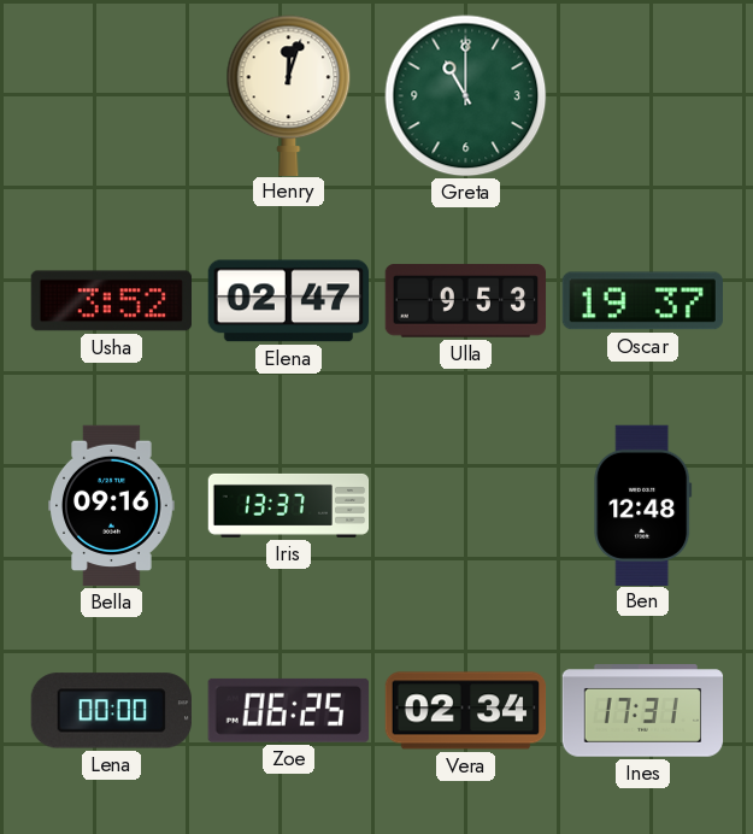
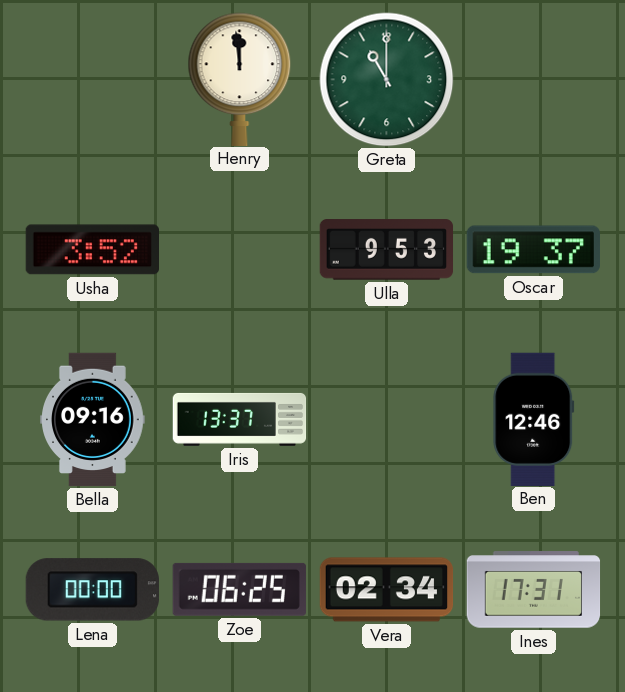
Henry: 12:03 -> 11:59 (240, 79)
Elena: 02:47 -> none (288, 301)
Ben: 12:48 -> 12:46 (534, 419)
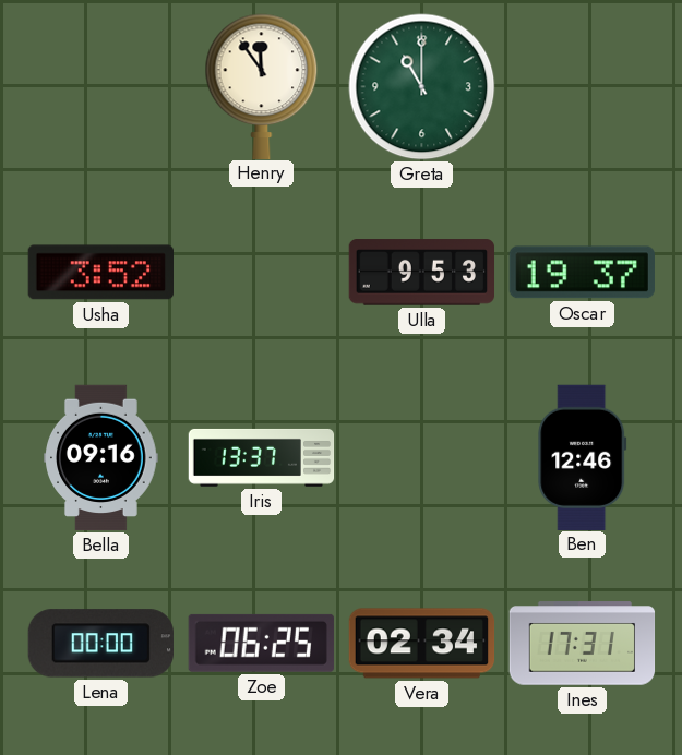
Henry: 11:59 -> 11:54 (262, 86)
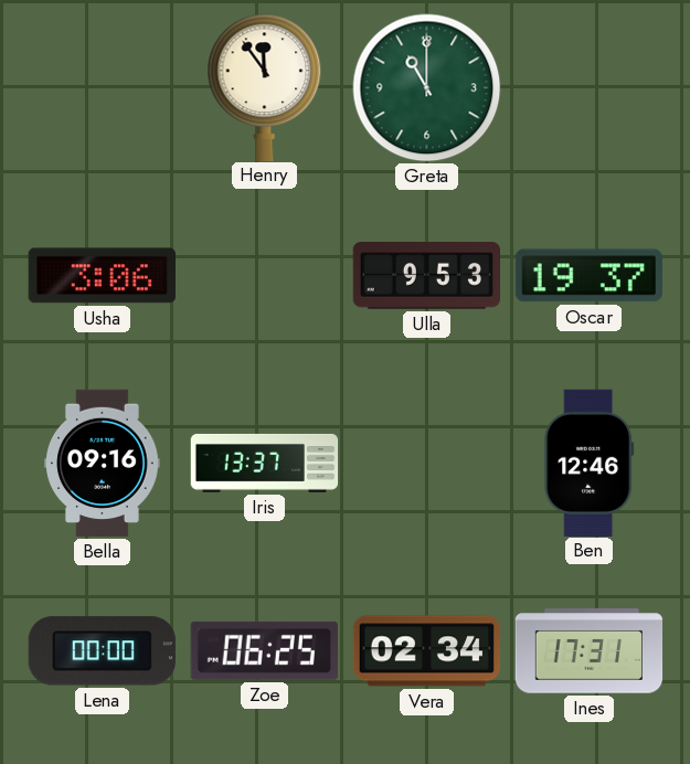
Usha: 3:52 -> 3:06 (102, 276)
